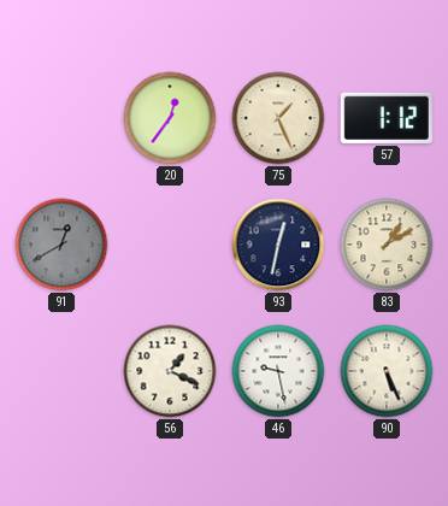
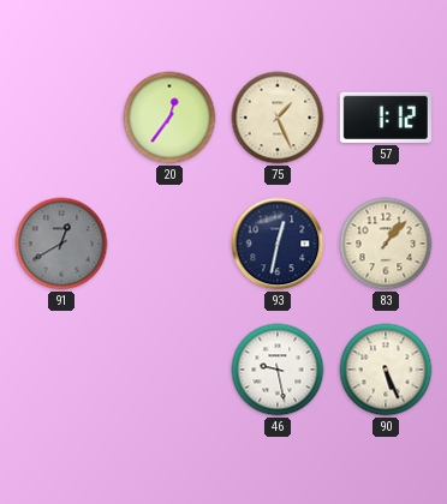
83: 1:10 -> 1:07 (386, 244)
56: 1:19 -> none (170, 371)
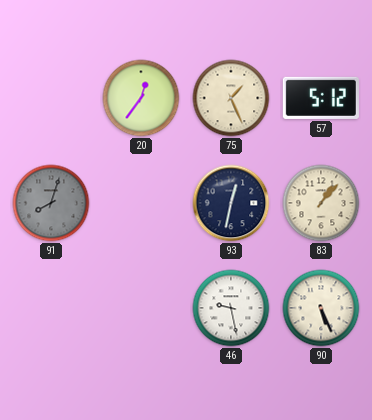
57: 1:12 -> 5:12 (321, 98)
91: 12:40 -> 8:03 (51, 203)
